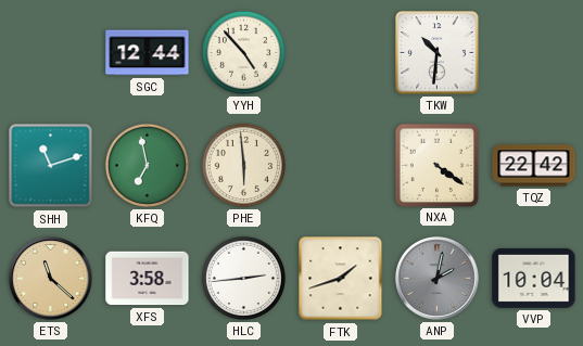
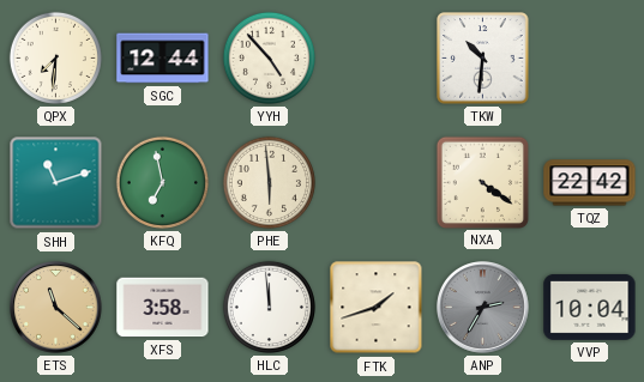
QPX: none -> 7:31 (55, 57)
HLC: 2:44 -> 11:59 (269, 307)
ANP: 2:02 -> 2:35 (483, 308)
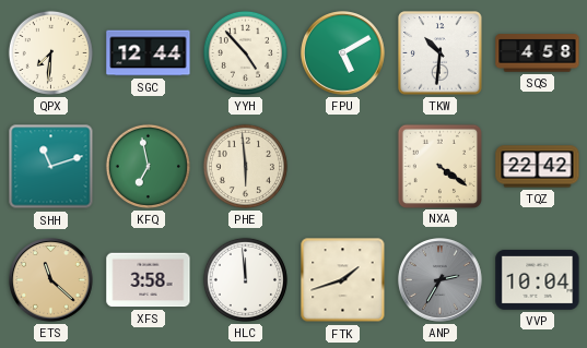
FPU: none -> 5:10 (343, 53)
SQS: none -> 4:58 (538, 53)
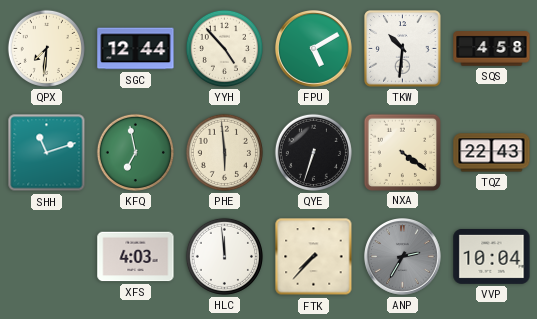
QYE: none -> 6:33 (313, 152)
TQZ: 22:42 -> 22:43 (492, 153)
ETS: 11:22 -> none (51, 280)
XFS: 3:58 -> 4:03 (136, 257)
FTK: 1:42 -> 7:37 (314, 257)
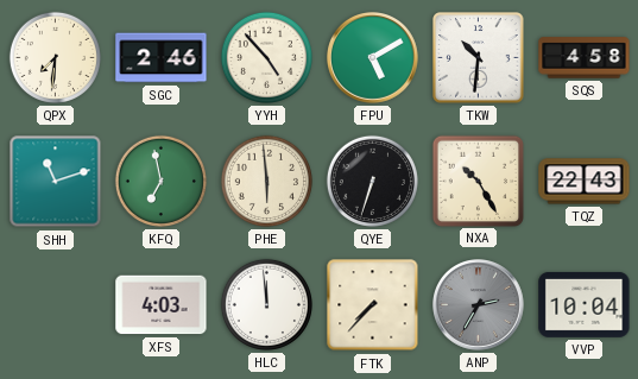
SGC: 12:44 -> 2:46 (162, 58)
NXA: 4:21 -> 10:25 (478, 181)
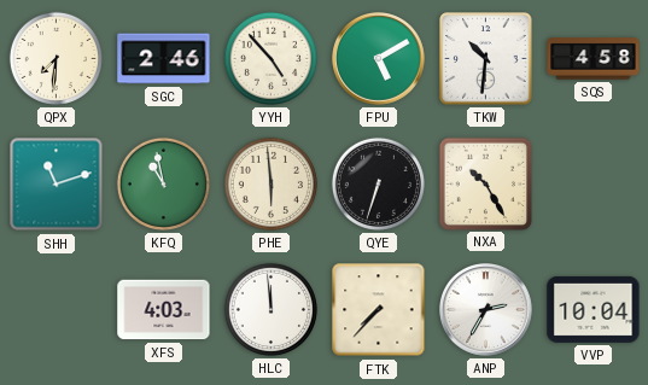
KFQ: 6:58 -> 10:58 (163, 183)
TQZ: 22:43 -> none (585, 182)
ANP dial: grey -> white (486, 310)
